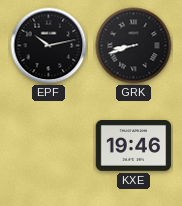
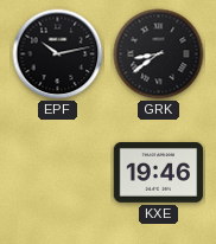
GRK: 8:42 -> 8:39 (159, 54)
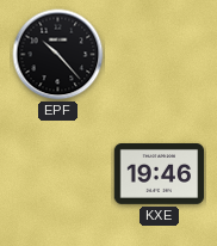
EPF: 10:13 -> 10:23 (58, 55)
GRK: 8:39 -> none (159, 54)
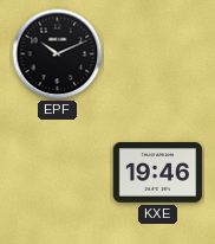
EPF: 10:23 -> 10:11 (58, 54)
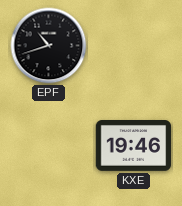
EPF: 10:11 -> 10:42 (49, 46)
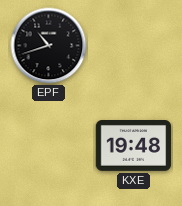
KXE: 19:46 -> 19:48 (134, 146)
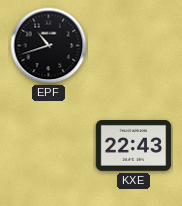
KXE: 19:48 -> 22:43 (134, 146)
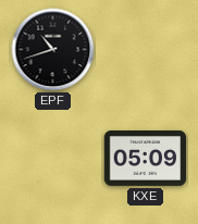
KXE: 22:43 -> 05:09 (146, 159)
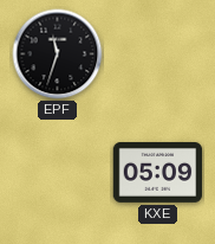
EPF: 10:42 -> 11:33 (58, 54)
